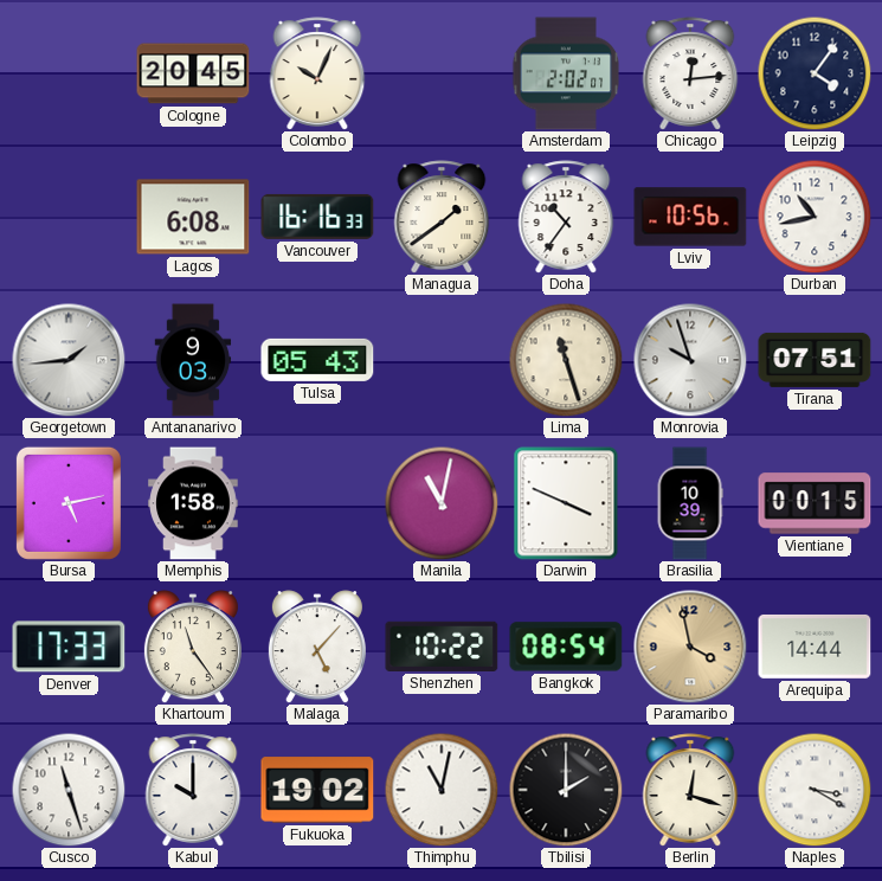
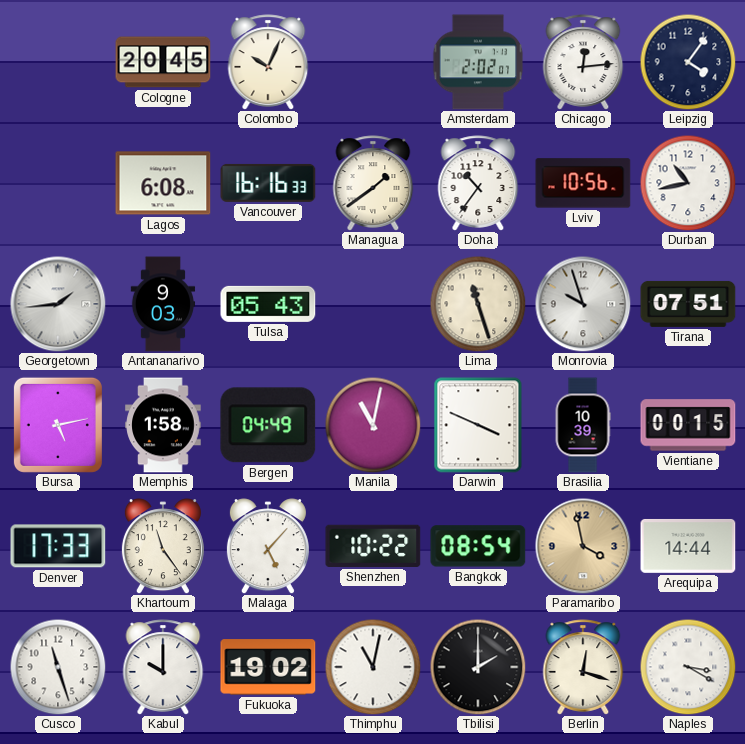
Bergen: none -> 04:49 (268, 425)
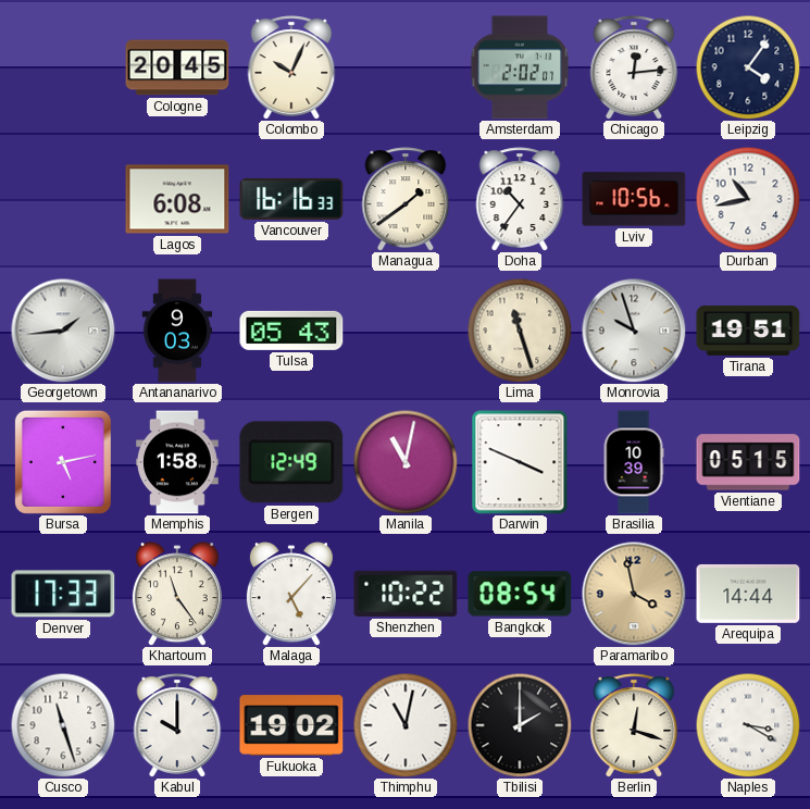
Tirana: 07:51 -> 19:51 (748, 331)
Bergen: 04:49 -> 12:49 (291, 462)
Vientiane: 00:15 -> 05:15 (748, 462)
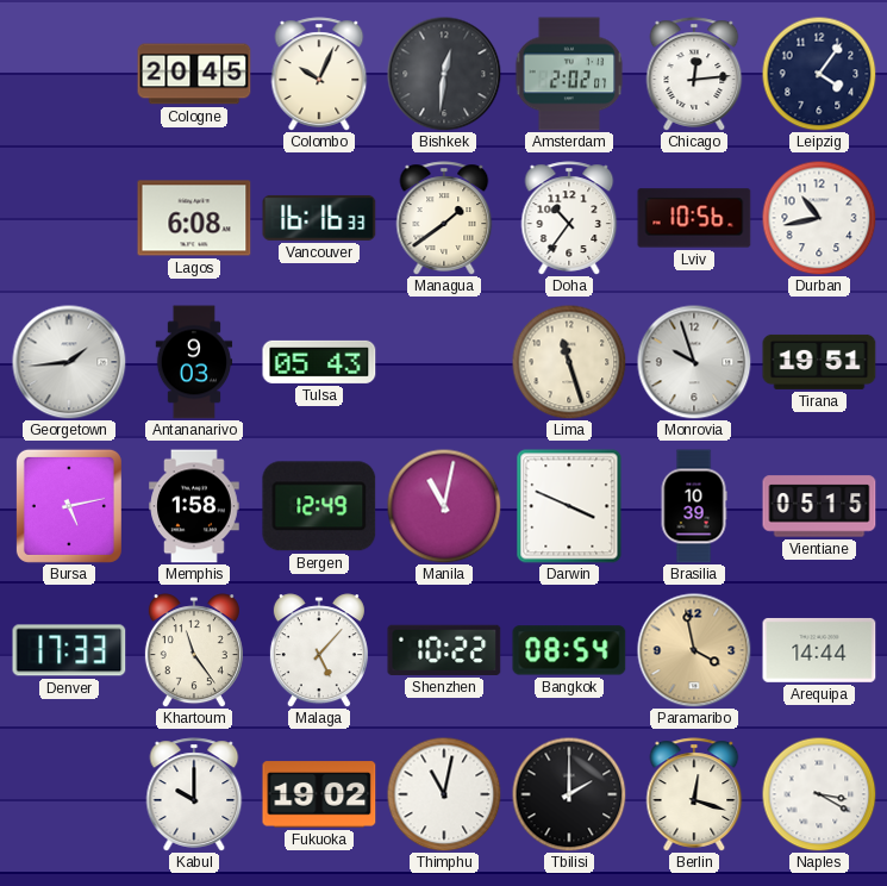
Bishkek: none -> 12:31 (444, 74)
Cusco: 11:27 -> none (63, 725)
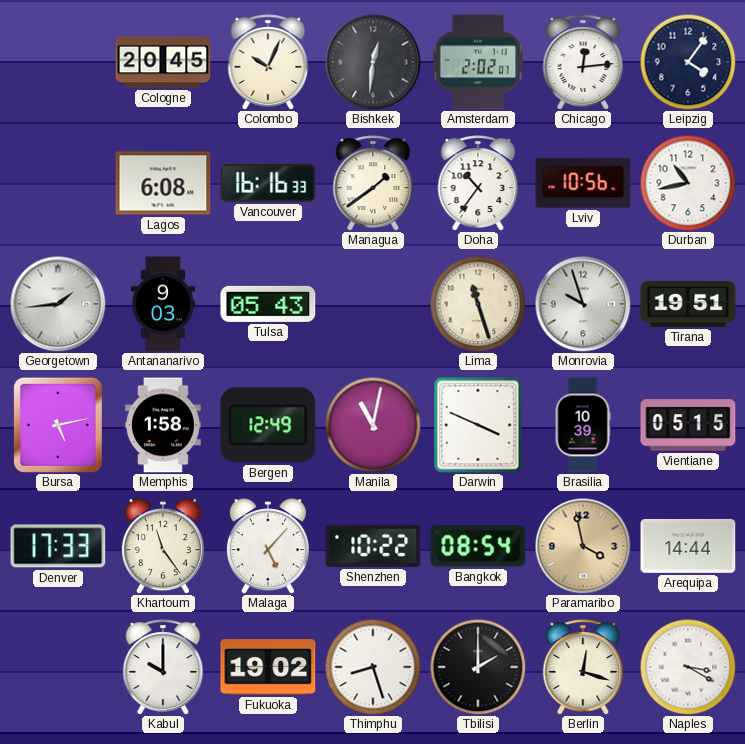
Thimphu: 11:02 -> 8:27 (373, 667)
